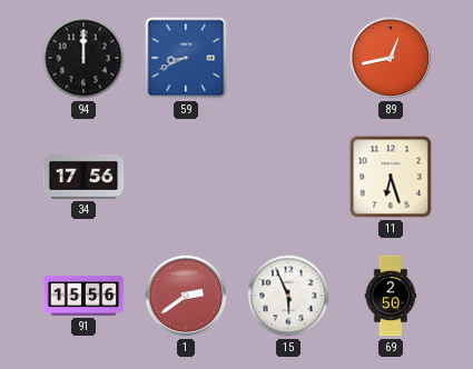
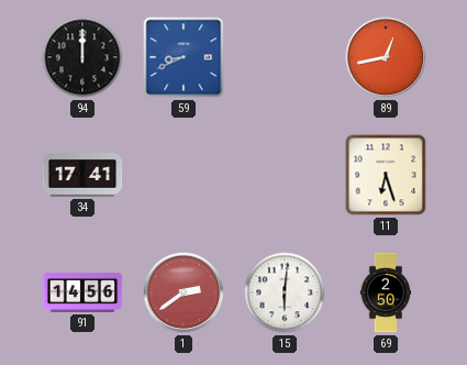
34: 17:56 -> 17:41 (82, 175)
91: 15:56 -> 14:56 (82, 294)
15: 5:56 -> 6:01 (285, 292)
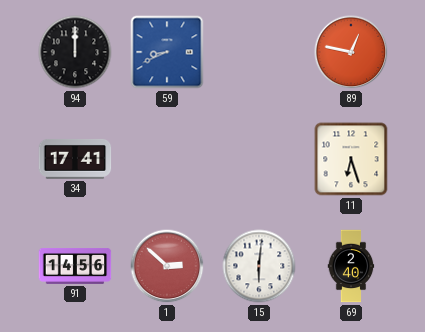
89: 12:43 -> 12:47 (351, 52)
1: 2:39 -> 2:52 (167, 266)
69: 2:50 -> 2:40 (351, 266)
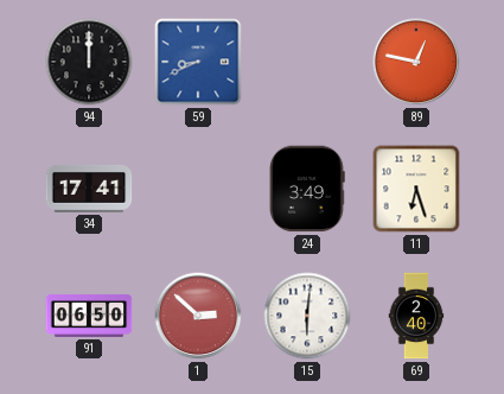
24: none -> 3:49 (307, 189)
91: 14:56 -> 06:50 (89, 317)
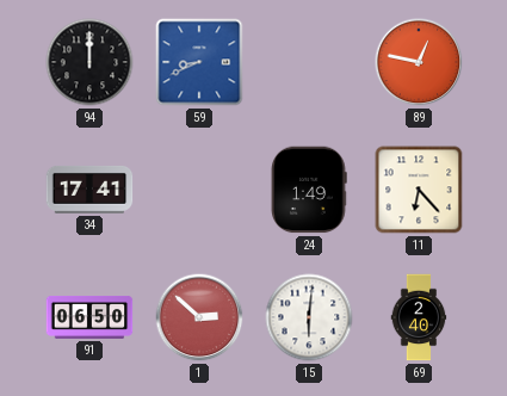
24: 3:49 -> 1:49 (309, 190)
11: 6:27 -> 6:23 (419, 190)
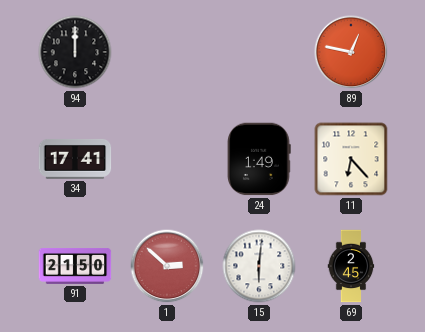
59: 8:41 -> none (199, 62)
91: 06:50 -> 21:50 (75, 267)
69: 2:40 -> 2:45 (351, 266)
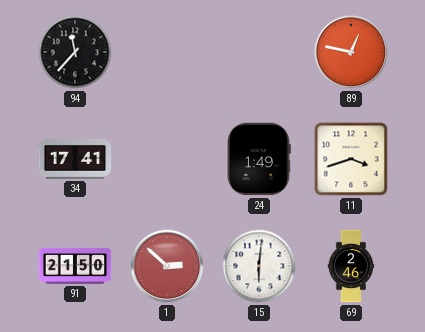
94: 12:00 -> 11:37 (75, 52)
11: 6:23 -> 3:42 (351, 159)
69: 2:45 -> 2:46 (351, 266)
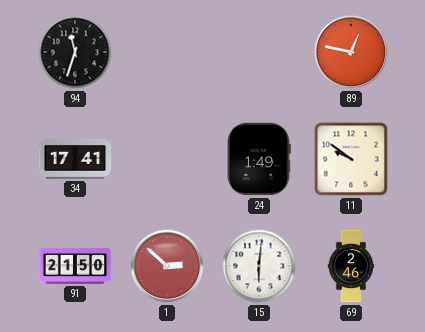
94: 11:37 -> 11:33 (75, 52)
11: 3:42 -> 9:51 (351, 159)
